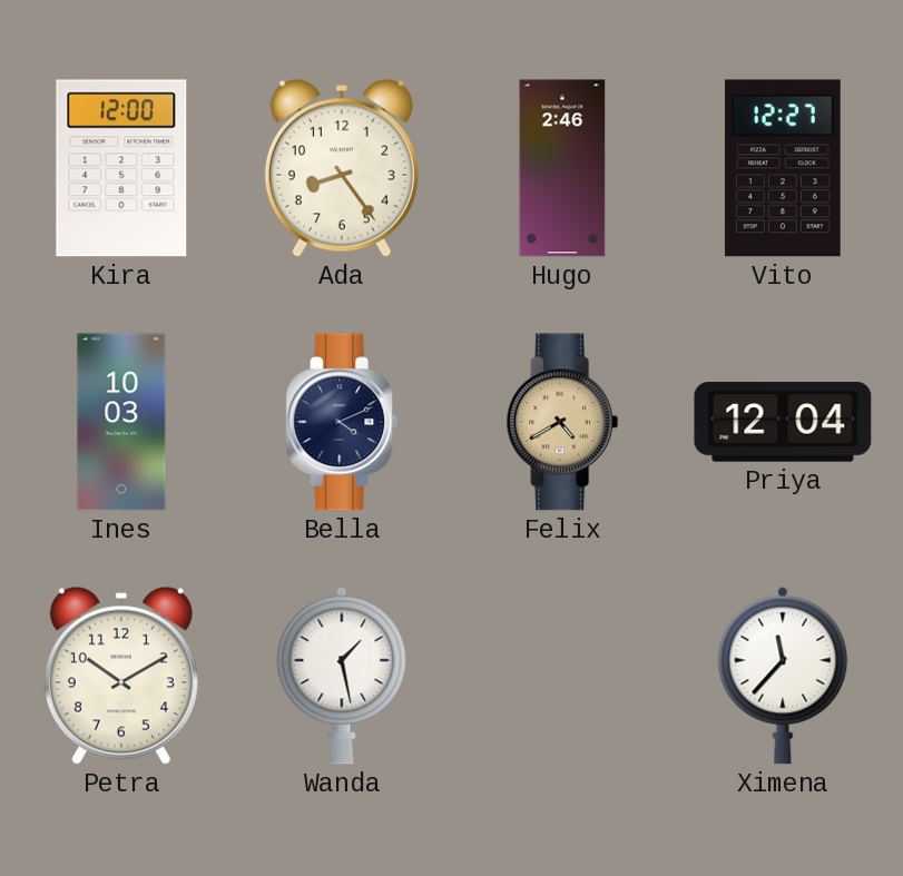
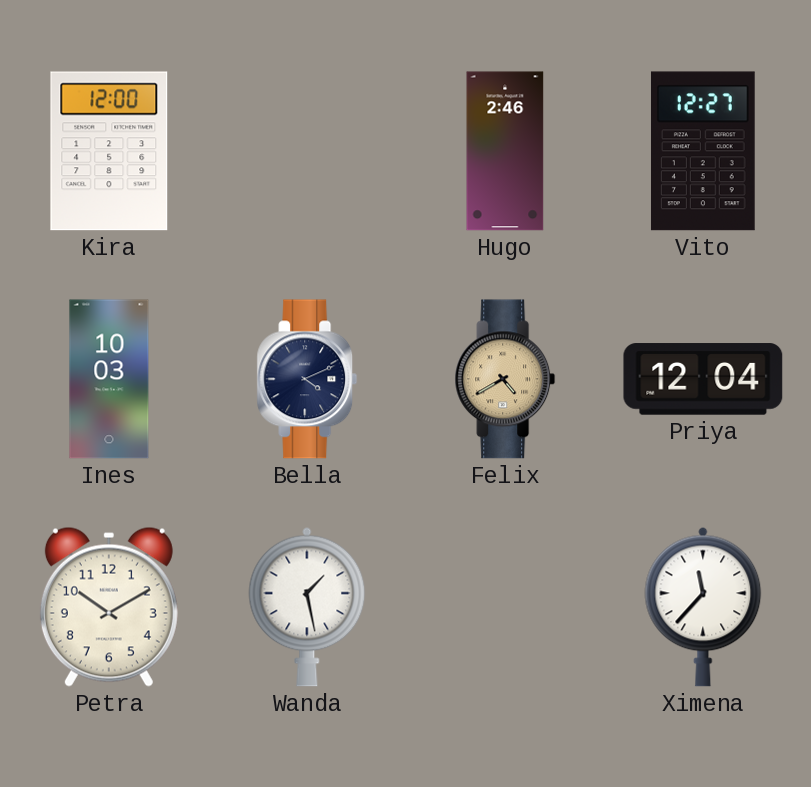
Ada: 8:24 -> none (342, 168)
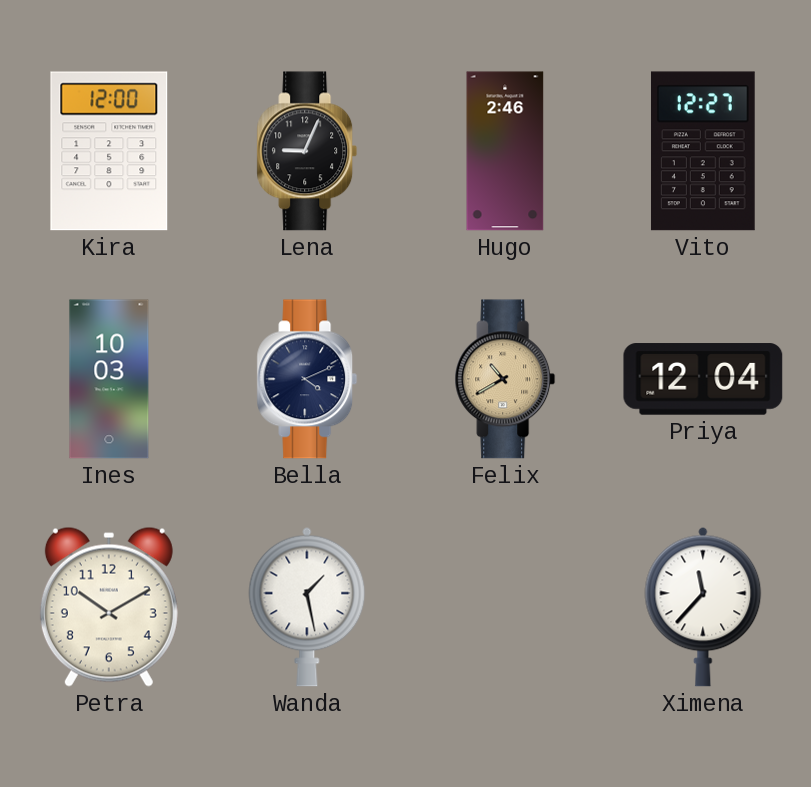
Lena: none -> 9:04 (307, 151)
Felix: 4:40 -> 10:40 (505, 379)
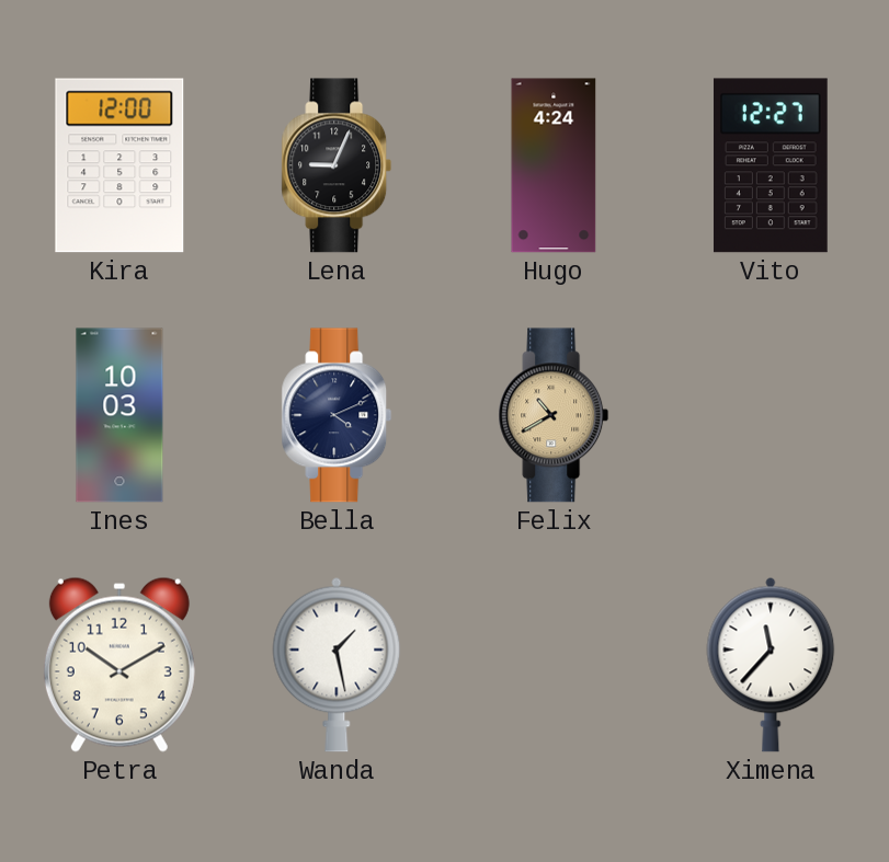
Hugo: 2:46 -> 4:24 (554, 165)
Priya: 12:04 -> none (703, 379)
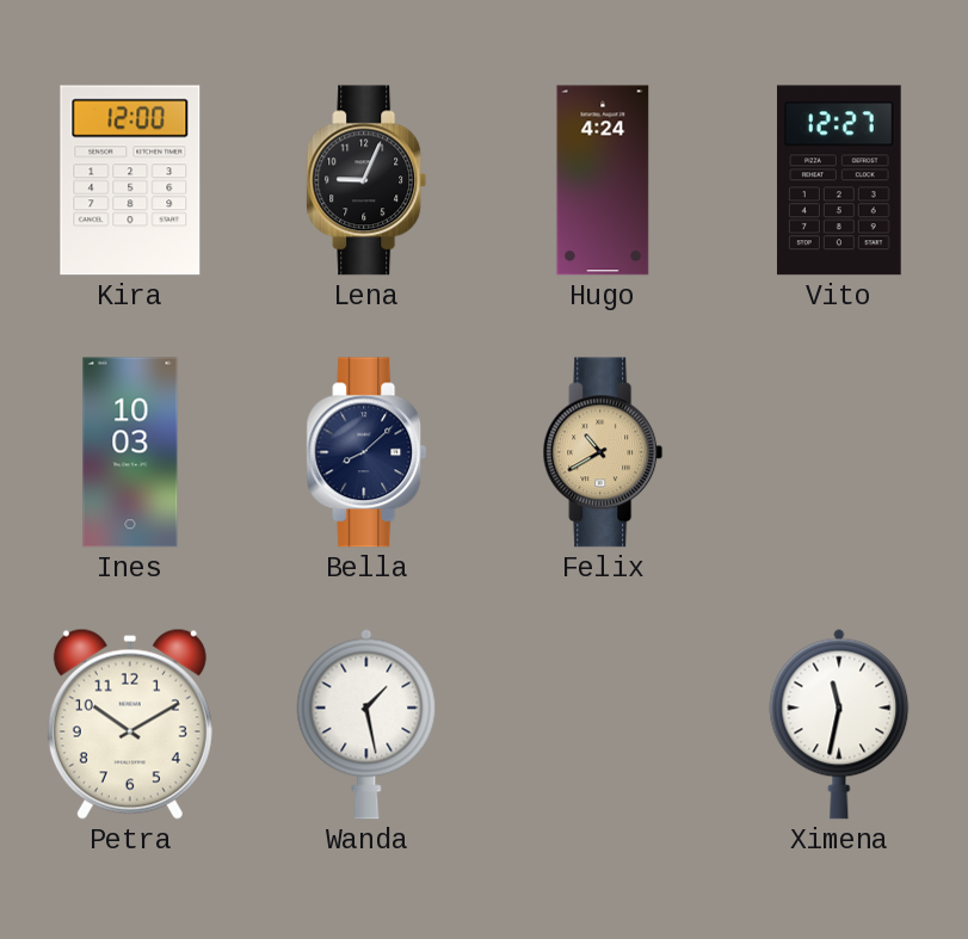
Bella: 4:11 -> 8:08 (366, 452)
Ximena: 11:37 -> 11:32 (839, 724)
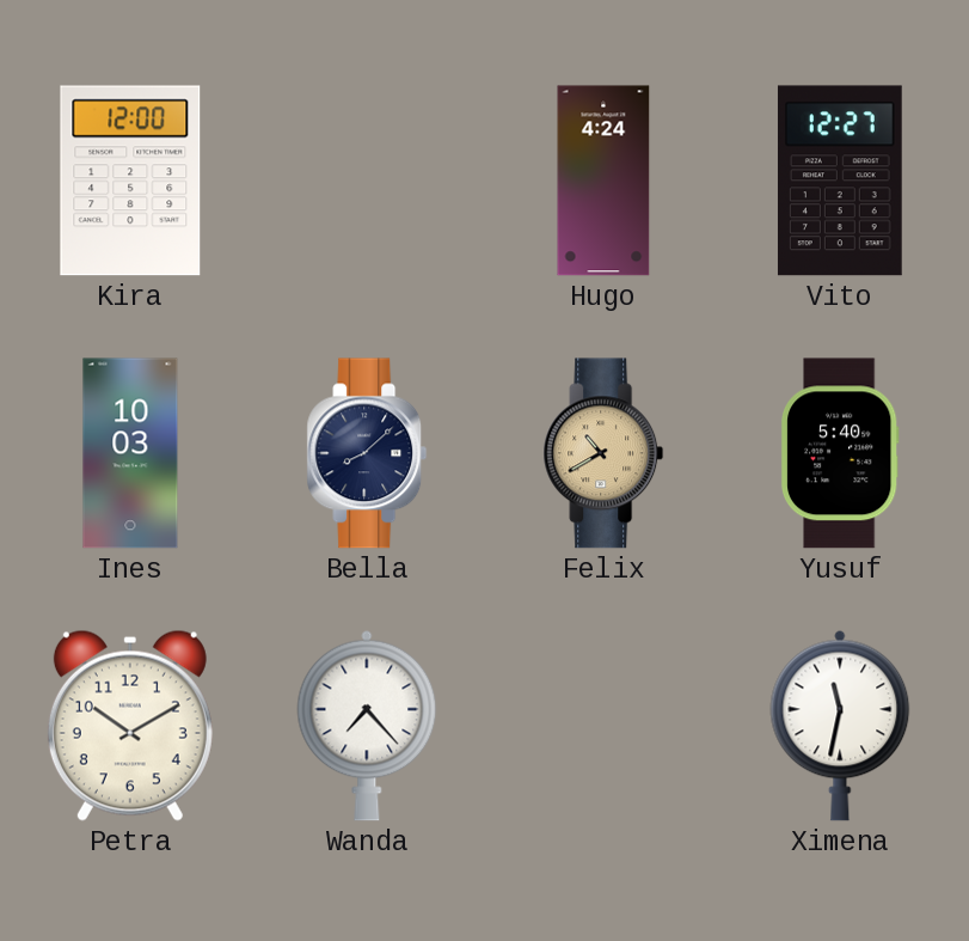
Lena: 9:04 -> none (366, 180)
Yusuf: none -> 5:40 (840, 453)
Wanda: 1:28 -> 7:23 (367, 726)
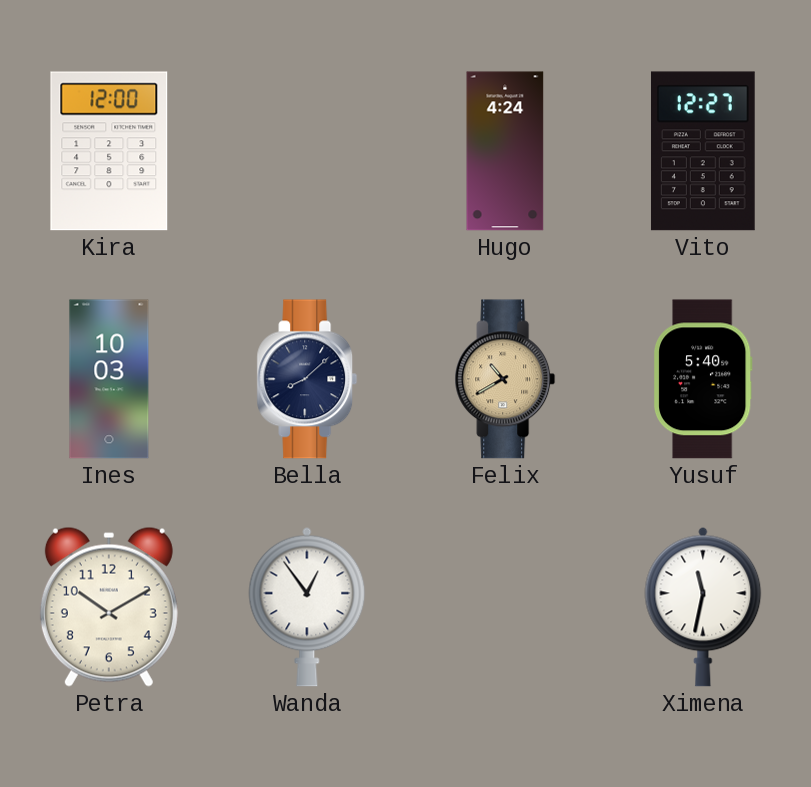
Wanda: 7:23 -> 12:54 (307, 607)
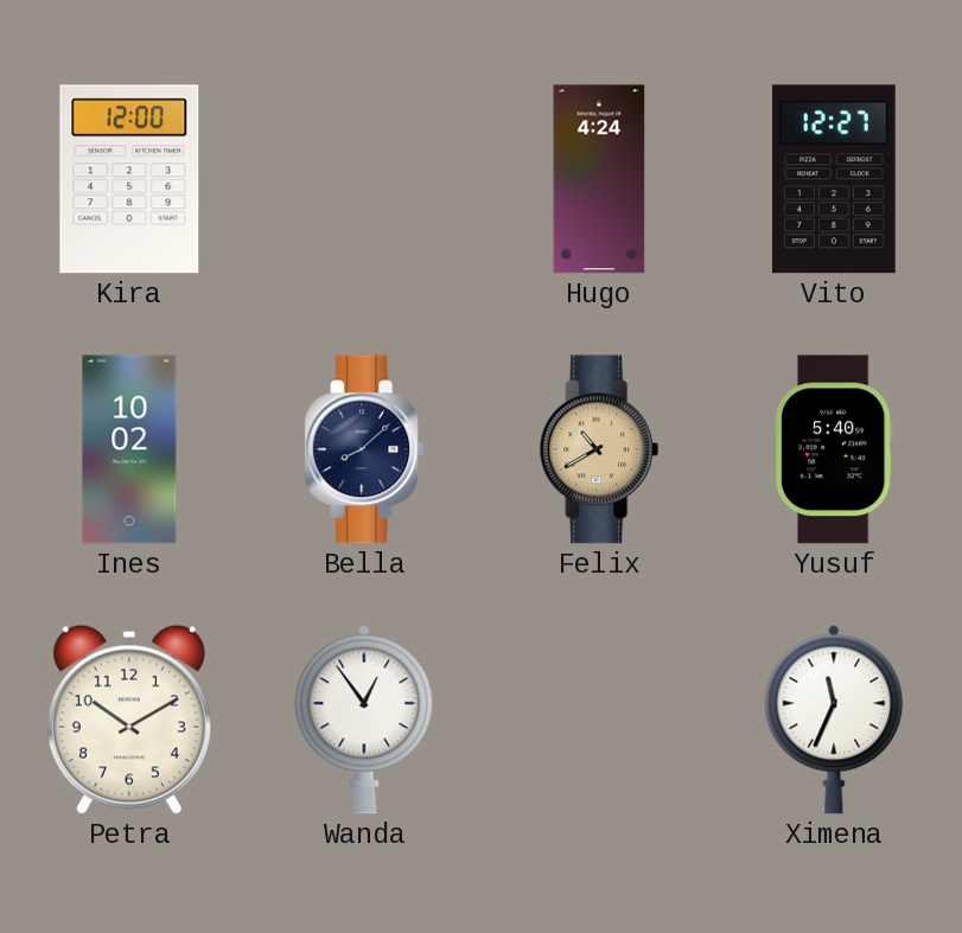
Ines: 10:03 -> 10:02 (129, 449)
Ximena: 11:32 -> 11:34 (834, 720)
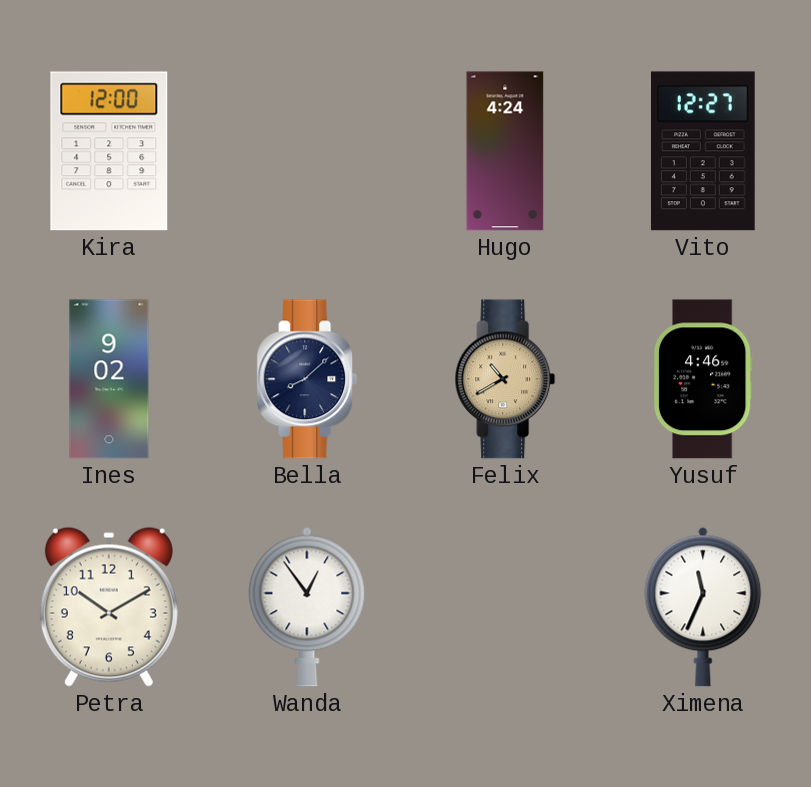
Ines: 10:02 -> 9:02 (109, 379)
Yusuf: 5:40 -> 4:46 (703, 379)
